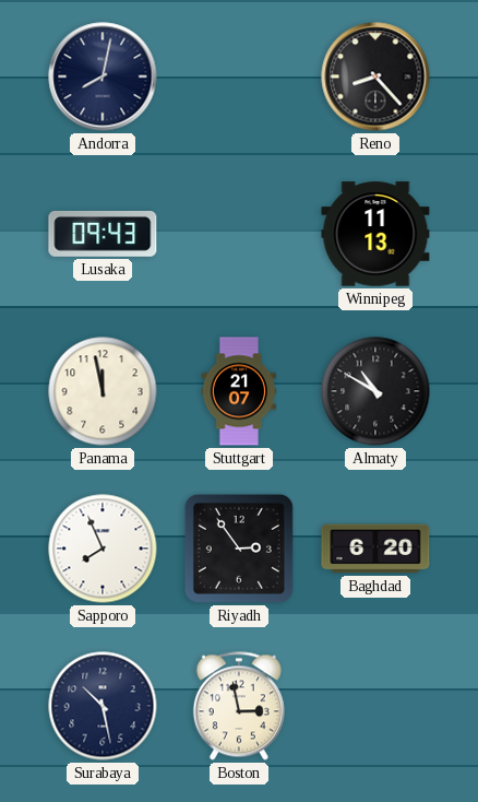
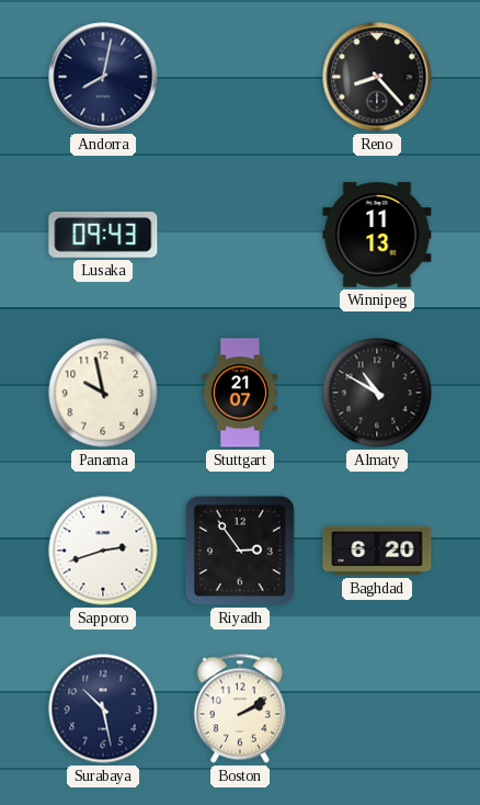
Panama: 11:58 -> 9:58 (103, 393)
Sapporo: 7:56 -> 2:42 (103, 551)
Boston: 2:58 -> 2:10 (240, 708)
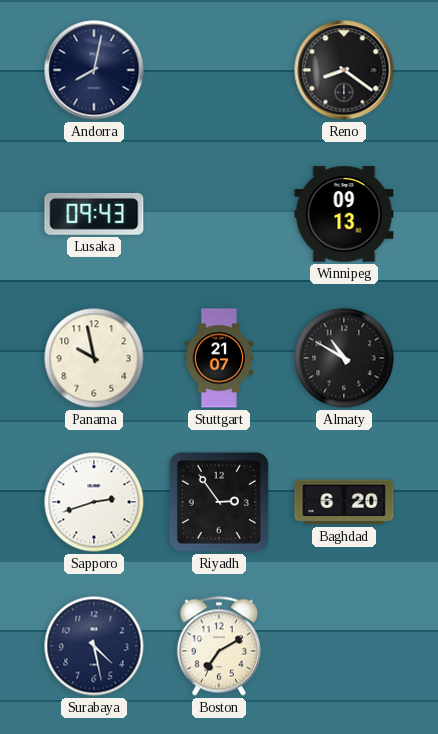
Reno: 8:23 -> 8:21 (344, 70)
Winnipeg: 11:13 -> 09:13 (344, 214)
Surabaya: 10:28 -> 4:28 (94, 646)
Boston: 2:10 -> 7:10 (219, 646)
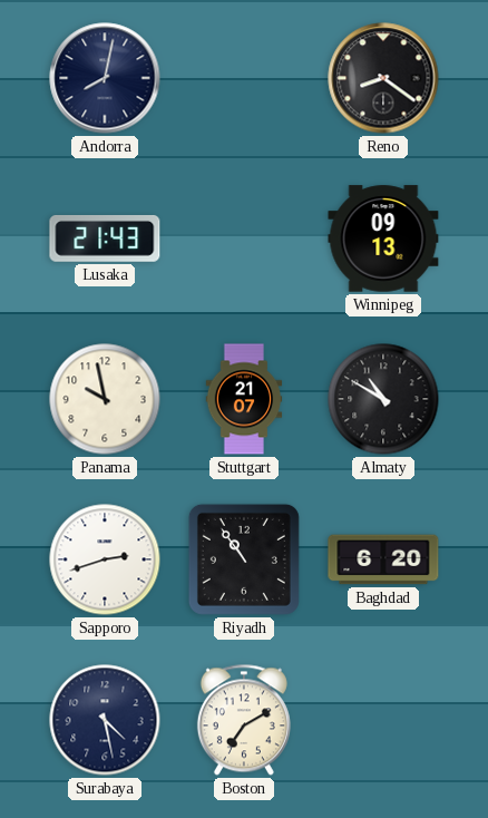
Lusaka: 09:43 -> 21:43 (105, 238)
Riyadh: 2:54 -> 10:54 (244, 559)
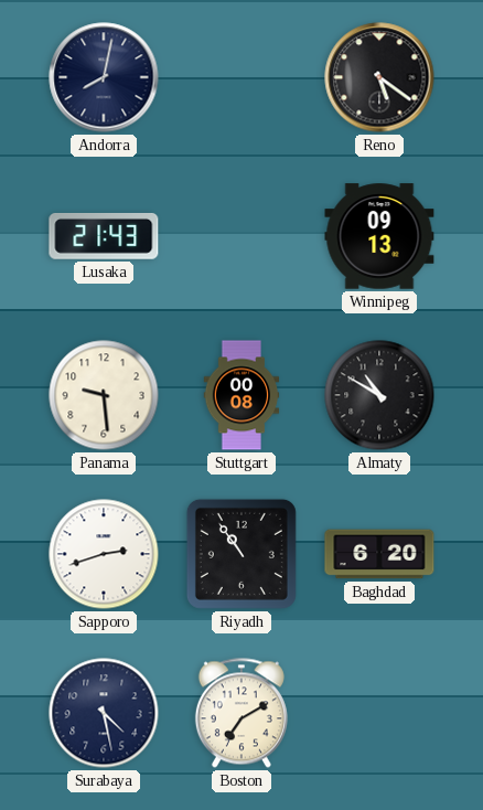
Reno: 8:21 -> 5:21 (379, 77)
Panama: 9:58 -> 9:29 (104, 395)
Stuttgart: 21:07 -> 00:08 (241, 395)
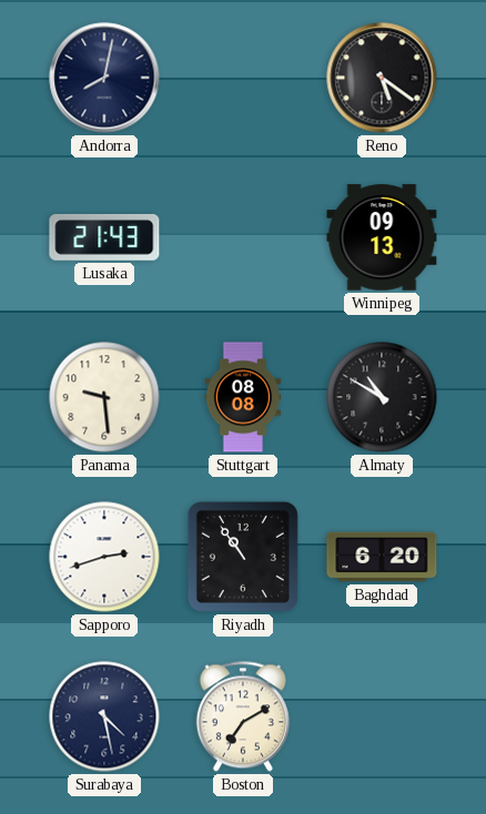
Stuttgart: 00:08 -> 08:08 (243, 397)
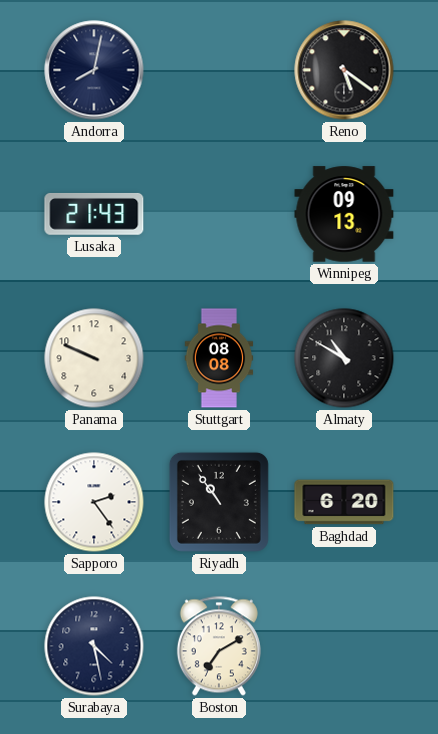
Panama: 9:29 -> 9:49 (94, 358)
Sapporo: 2:42 -> 2:24 (94, 502)
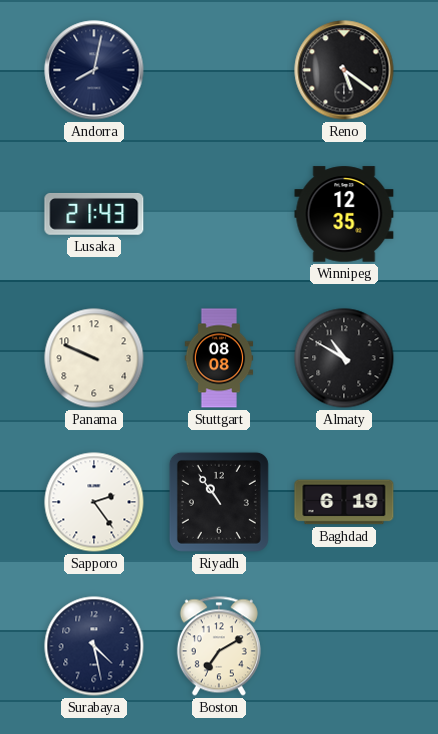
Winnipeg: 09:13 -> 12:35 (344, 214)
Baghdad: 6:20 -> 6:19 (344, 502)
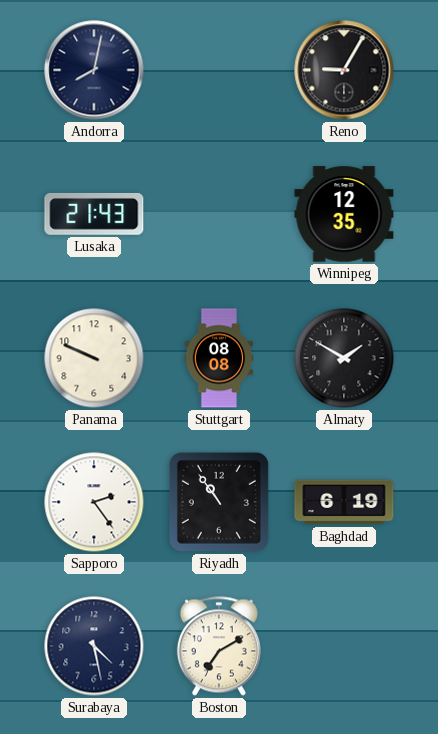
Reno: 5:21 -> 9:05 (344, 70)
Almaty: 10:50 -> 1:50 (344, 358)
